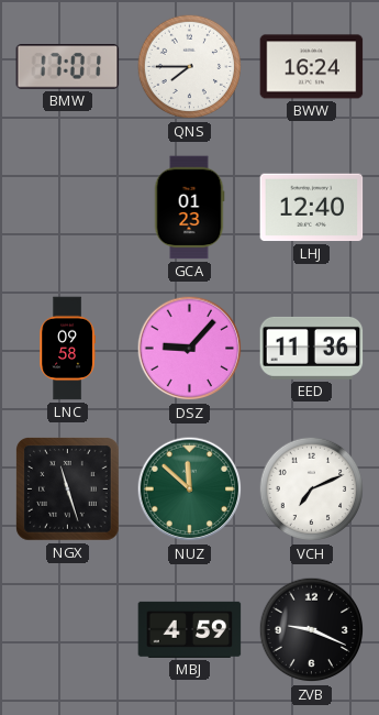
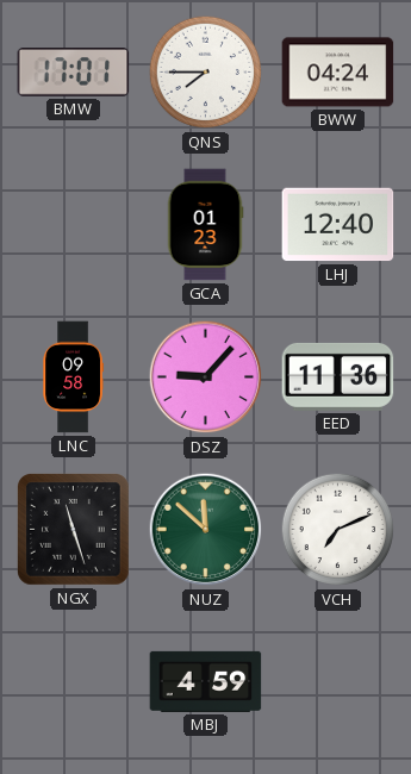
BWW: 16:24 -> 04:24 (338, 73)
ZVB: 9:19 -> none (312, 630)
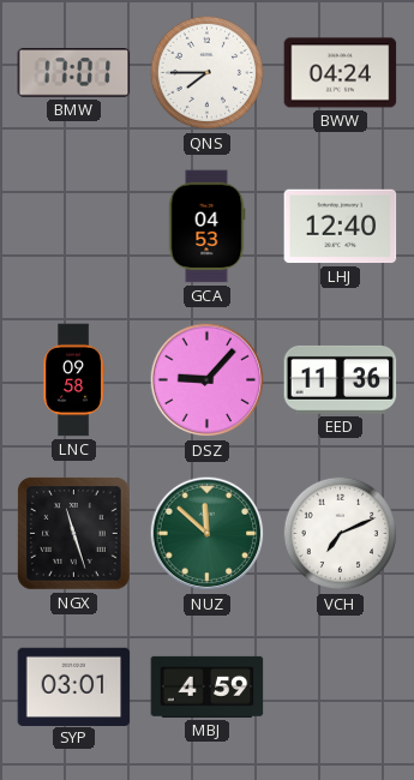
GCA: 01:23 -> 04:53 (206, 227)
SYP: none -> 03:01 (74, 686)
